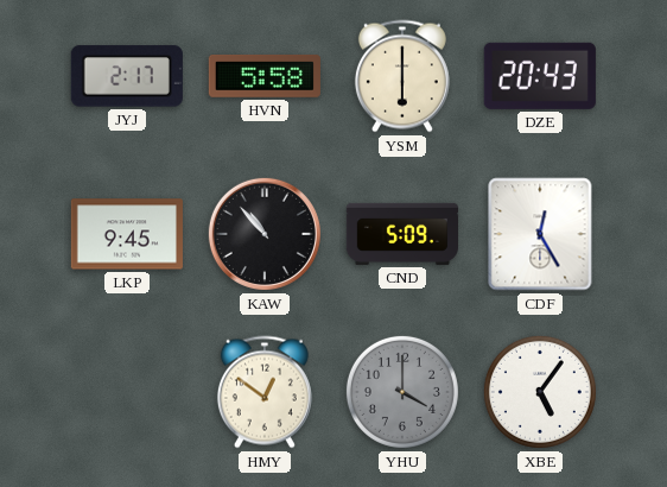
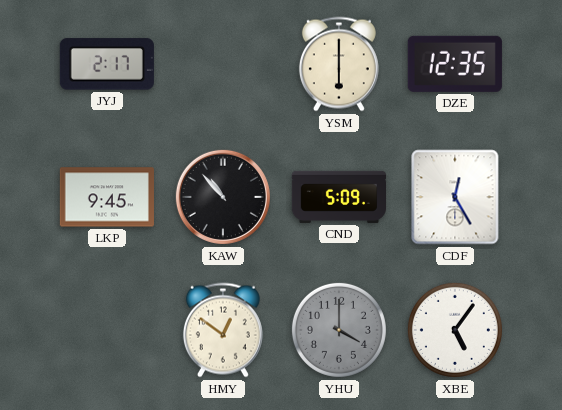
HVN: 5:58 -> none (265, 76)
DZE: 20:43 -> 12:35 (455, 64)
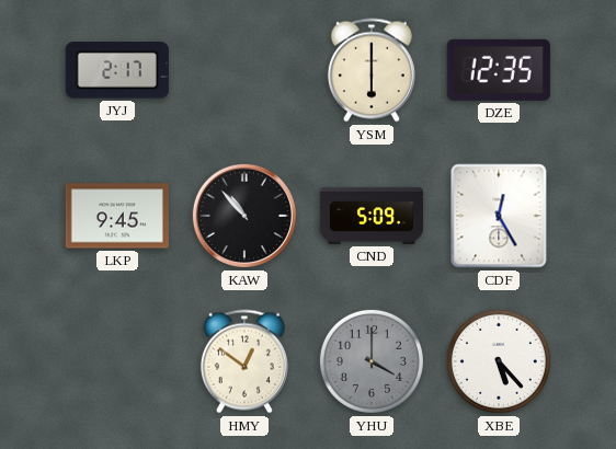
XBE: 5:06 -> 5:23 (499, 361)
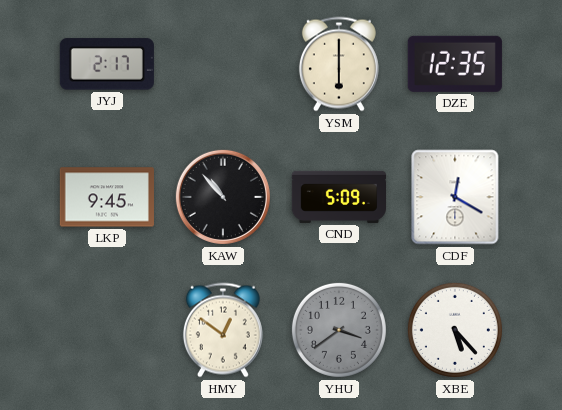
CDF: 12:25 -> 12:20 (455, 197)
YHU: 4:00 -> 3:39 (339, 330)
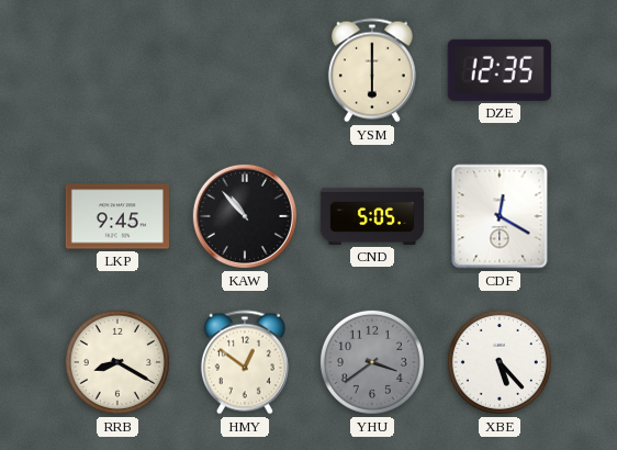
JYJ: 2:17 -> none (107, 64)
CND: 5:09 -> 5:05 (371, 216)
RRB: none -> 8:20 (117, 362)
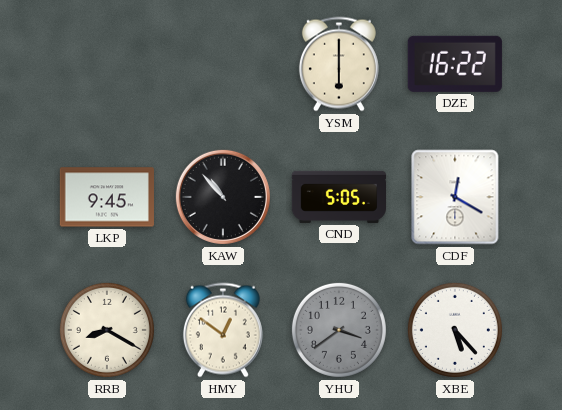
DZE: 12:35 -> 16:22 (455, 64)
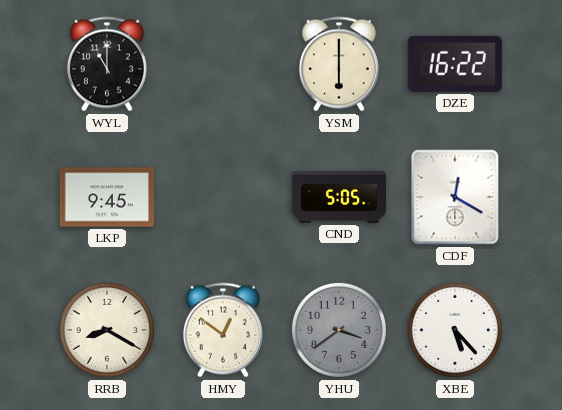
WYL: none -> 11:00 (107, 64)
KAW: 10:53 -> none (223, 197)
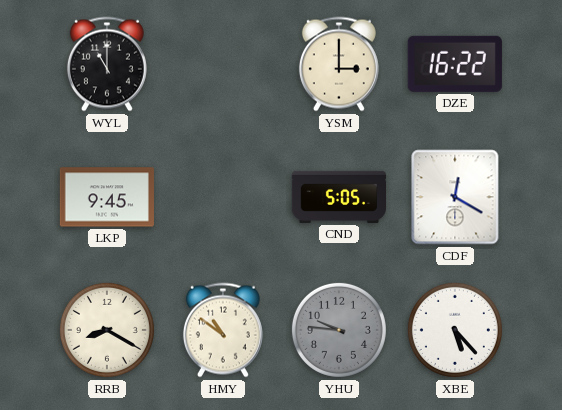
YSM: 6:00 -> 3:00 (339, 64)
HMY: 12:51 -> 10:51 (223, 330)
YHU: 3:39 -> 9:46 (339, 330)
